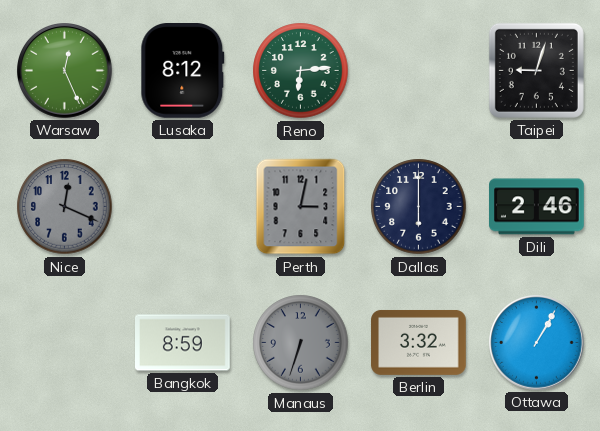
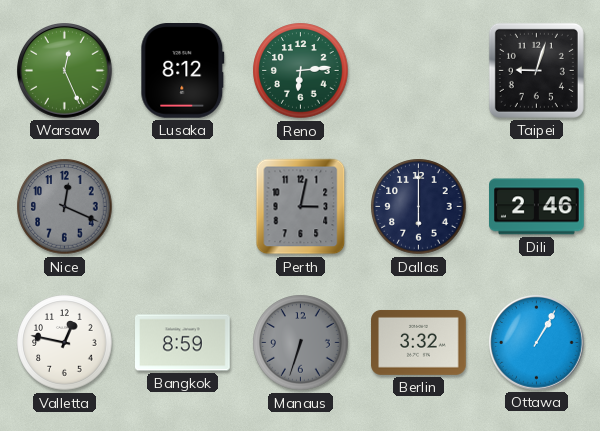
Valletta: none -> 12:47 (65, 343)
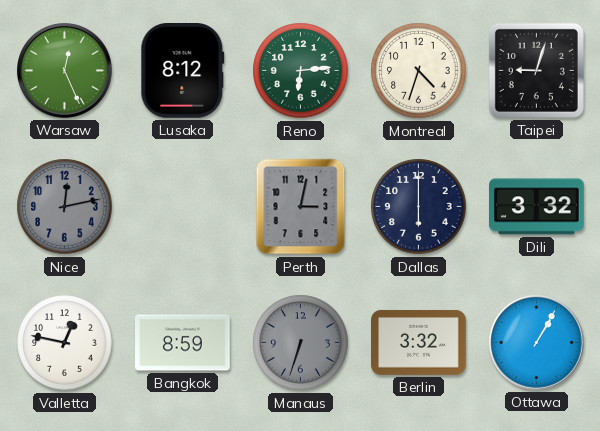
Montreal: none -> 4:33 (419, 71)
Nice: 12:19 -> 12:13 (65, 207)
Dili: 2:46 -> 3:32 (537, 207)
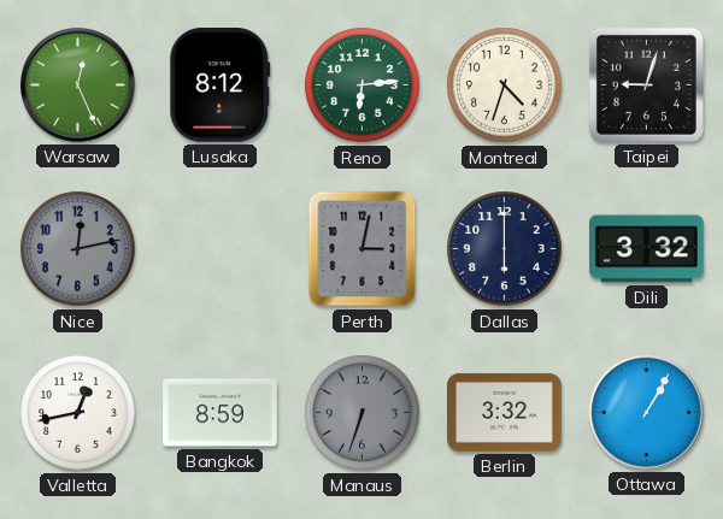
Valletta: 12:47 -> 12:43 (78, 413)
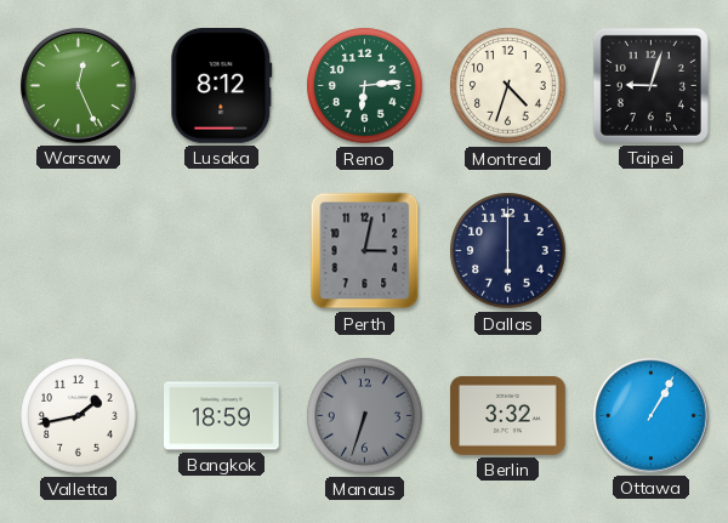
Nice: 12:13 -> none (78, 249)
Dili: 3:32 -> none (647, 249)
Valletta: 12:43 -> 1:43 (79, 416)
Bangkok: 8:59 -> 18:59 (222, 416)
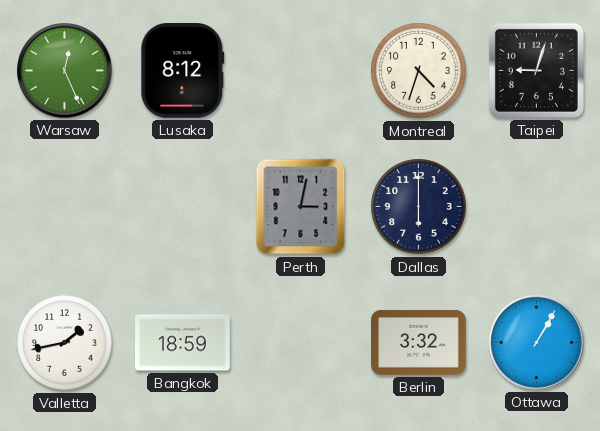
Reno: 6:14 -> none (365, 86)
Manaus: 6:33 -> none (365, 416)
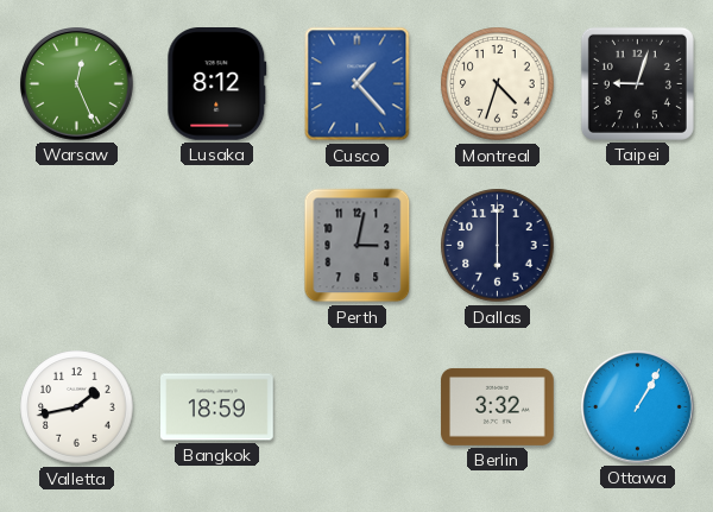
Cusco: none -> 1:23 (358, 84)
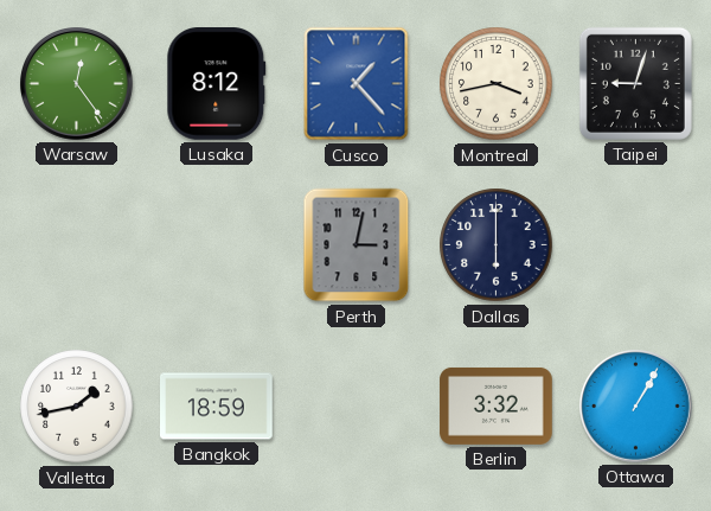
Warsaw: 12:26 -> 12:24 (77, 84)
Montreal: 4:33 -> 3:43 (497, 84)
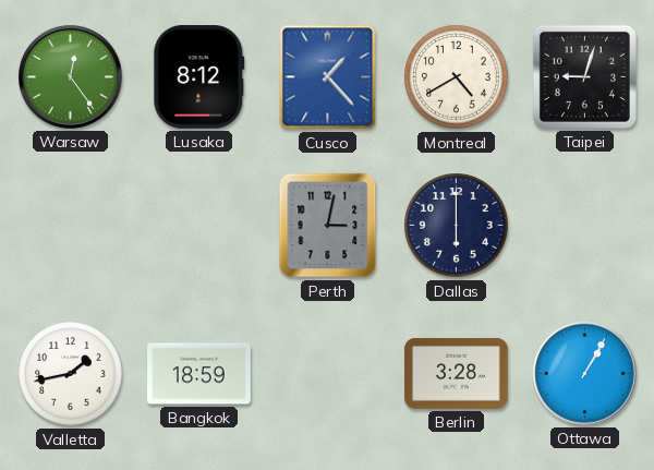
Montreal: 3:43 -> 4:40 (457, 77)
Berlin: 3:32 -> 3:28 (457, 373)
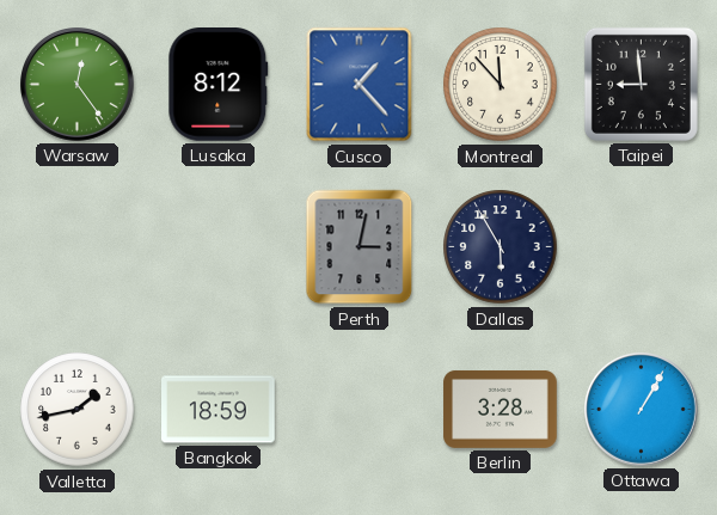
Montreal: 4:40 -> 11:53 (501, 85)
Taipei: 9:03 -> 8:59 (641, 84)
Dallas: 6:00 -> 5:55 (501, 247)
